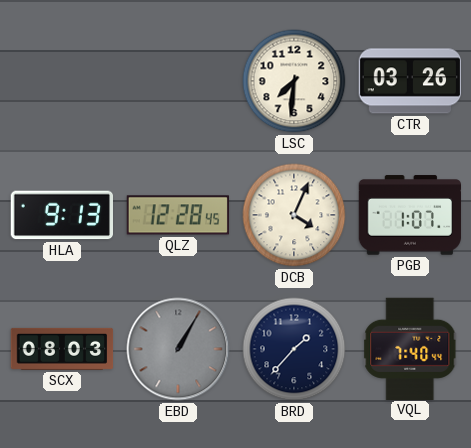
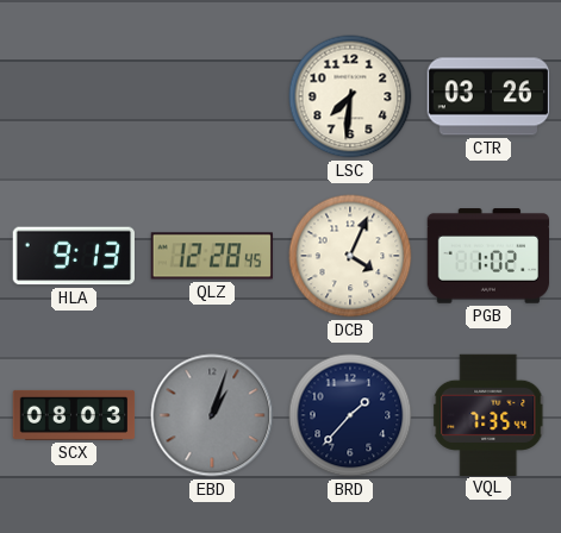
PGB: 1:07 -> 1:02 (487, 256)
EBD: 1:05 -> 1:03 (212, 415)
VQL: 7:40 -> 7:35 (488, 414)
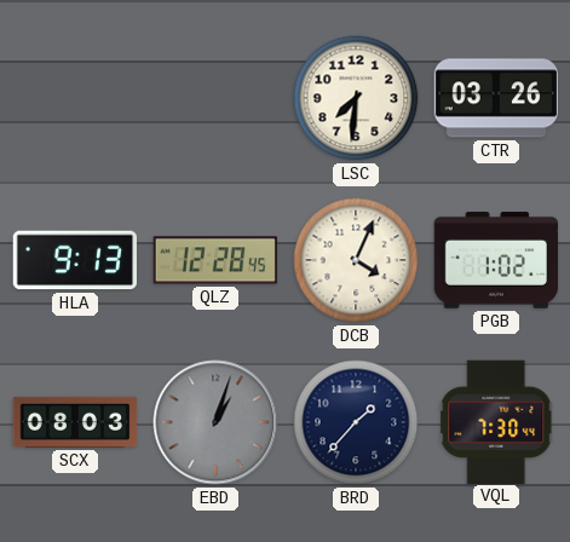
VQL: 7:35 -> 7:30 (496, 421)
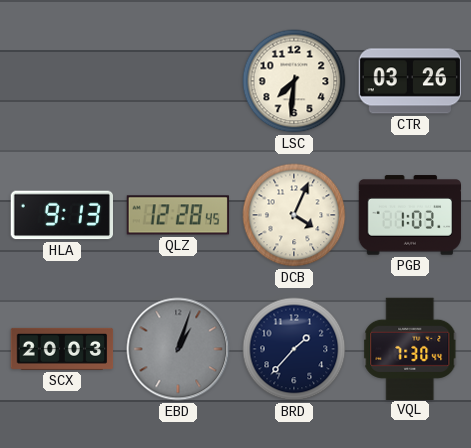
PGB: 1:02 -> 1:03 (409, 215)
SCX: 08:03 -> 20:03 (62, 349)
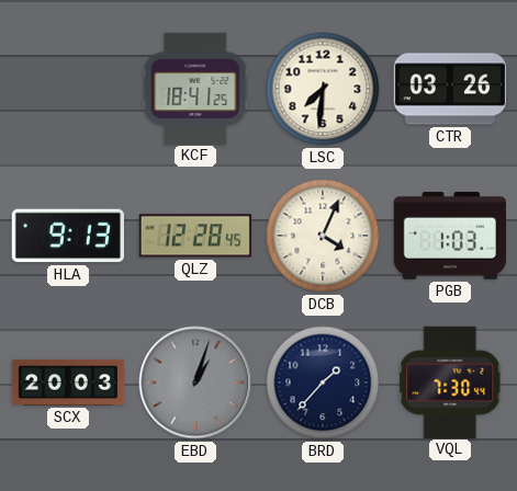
KCF: none -> 18:41 (195, 88)
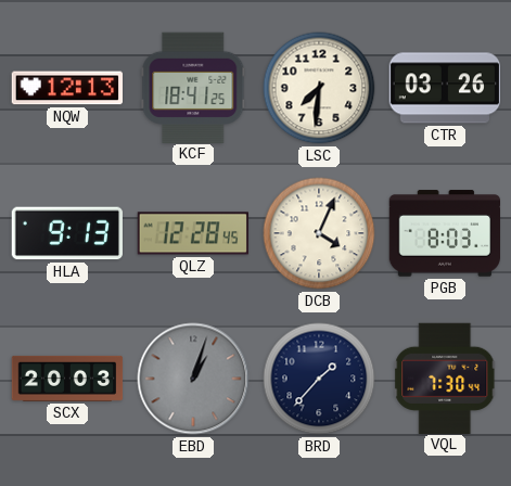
NQW: none -> 12:13 (66, 88)
PGB: 1:03 -> 8:03 (444, 233)
